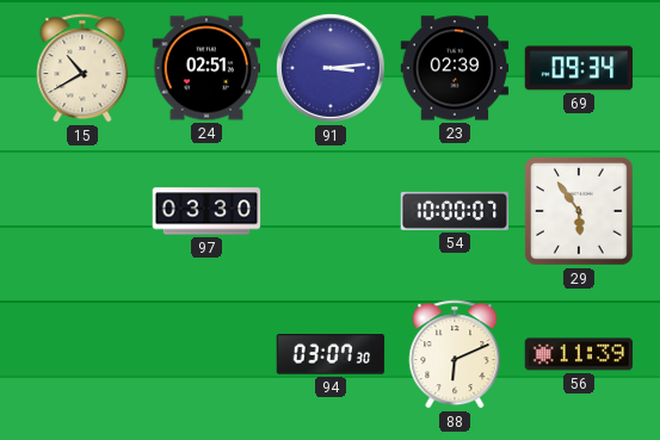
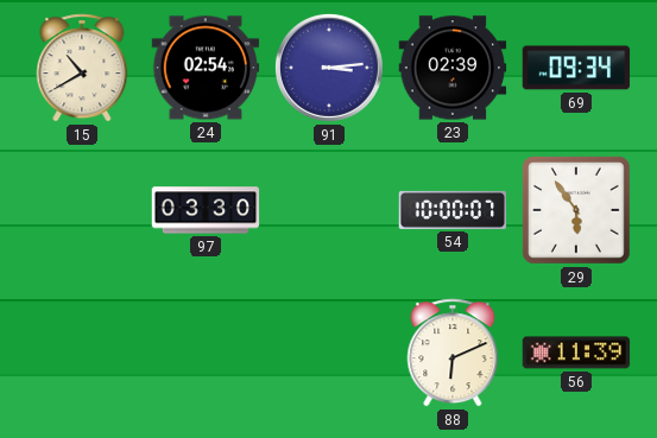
24: 02:51 -> 02:54 (206, 68)
94: 03:07 -> none (331, 354)
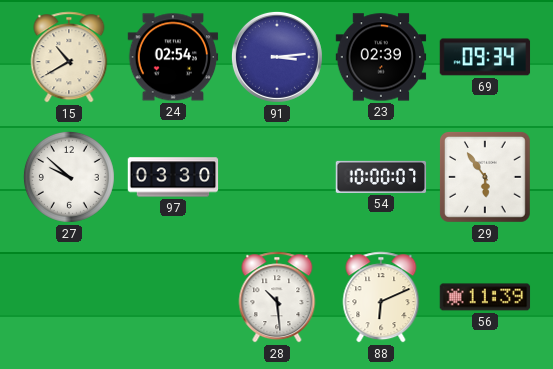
27: none -> 9:52 (69, 177)
28: none -> 10:29 (277, 297)
